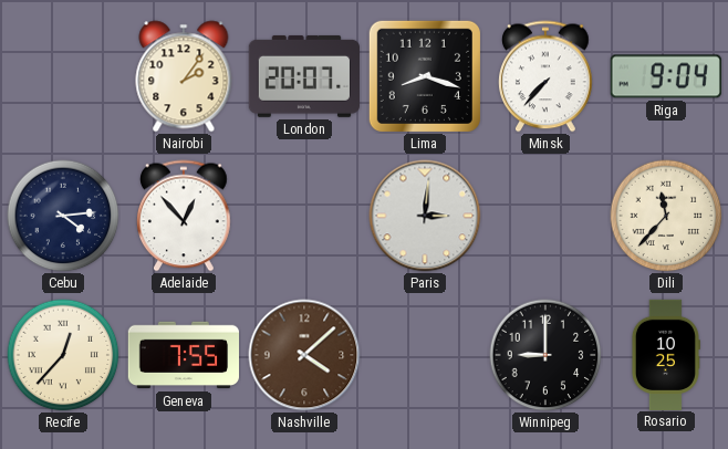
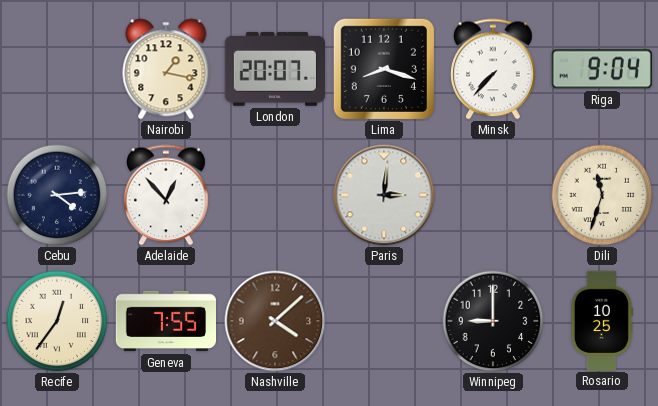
Nairobi: 2:06 -> 1:17 (166, 69)
Dili: 11:37 -> 11:33 (602, 195)
Recife: 12:37 -> 12:36 (57, 321)
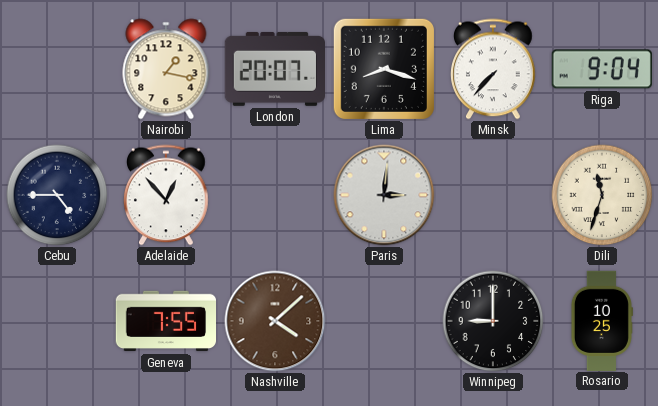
Cebu: 4:14 -> 4:45 (57, 195)
Recife: 12:36 -> none (57, 321)
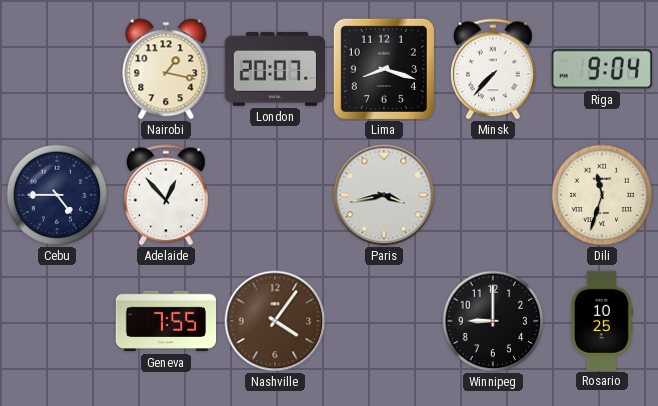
Paris: 3:01 -> 3:43 (384, 195)
Nashville: 4:08 -> 4:06 (275, 321)
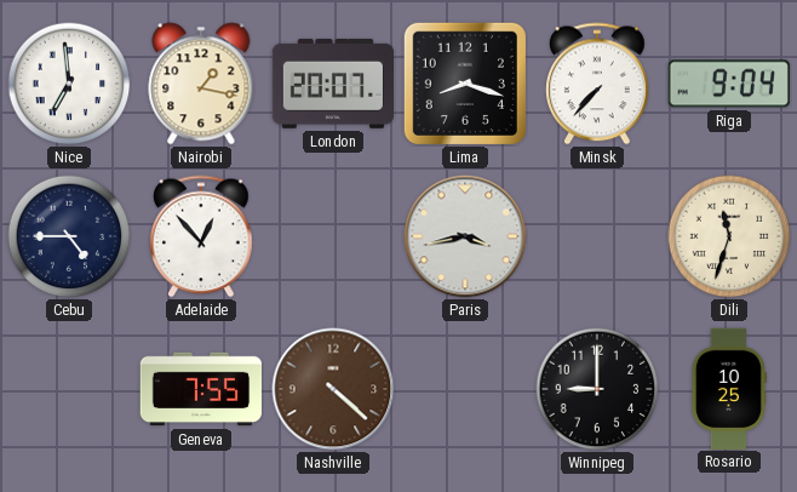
Nice: none -> 6:59 (69, 84)
Nashville: 4:06 -> 4:22 (333, 389)
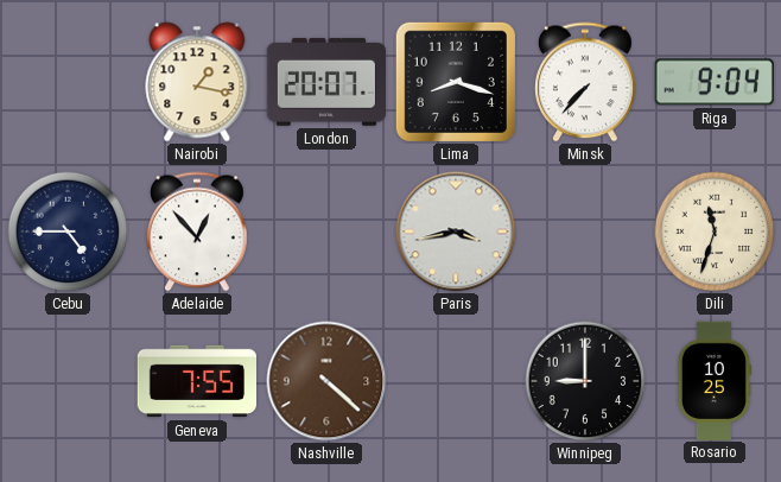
Nice: 6:59 -> none (69, 84)
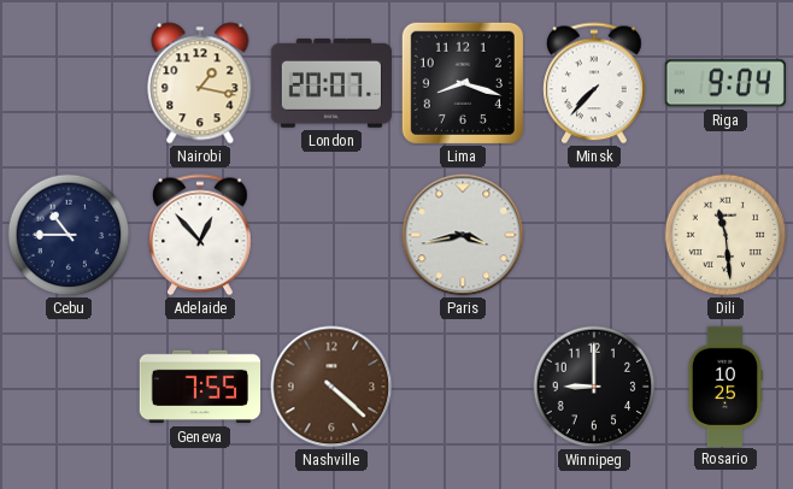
Cebu: 4:45 -> 10:45 (69, 235)
Dili: 11:33 -> 11:29 (726, 235)
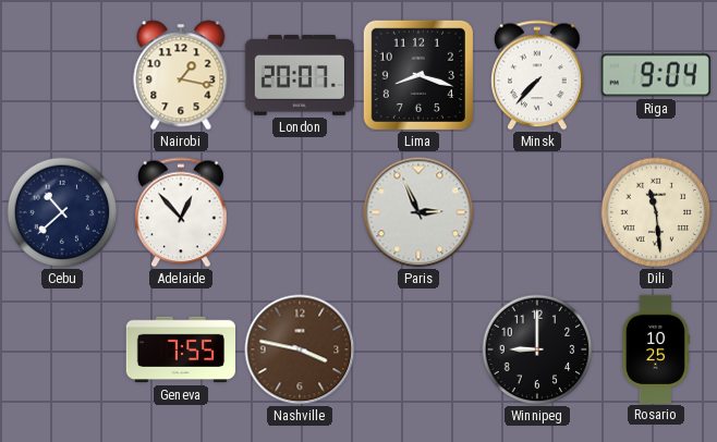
Cebu: 10:45 -> 10:38 (62, 212)
Paris: 3:43 -> 2:56 (418, 212)
Nashville: 4:22 -> 3:47 (300, 349)
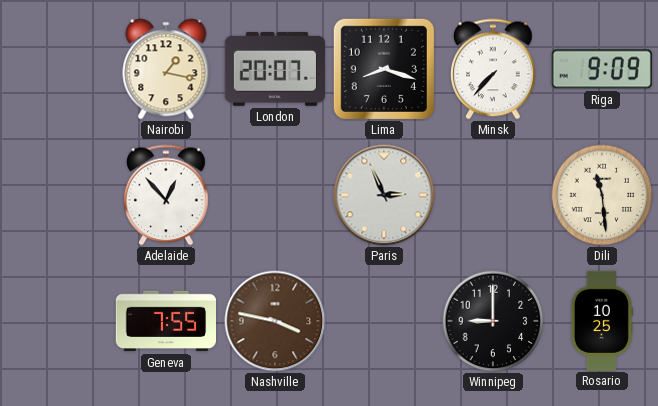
Riga: 9:04 -> 9:09 (602, 69)
Cebu: 10:38 -> none (62, 212)
